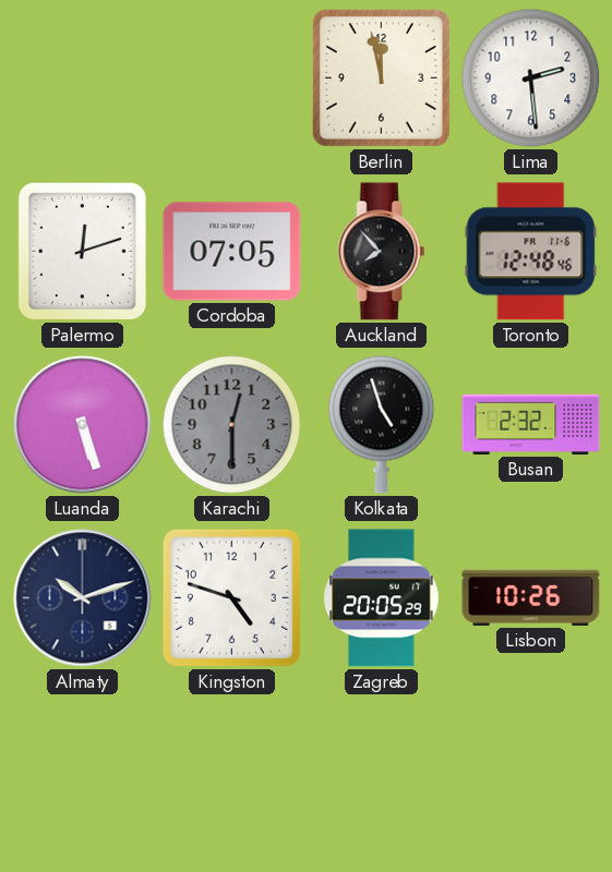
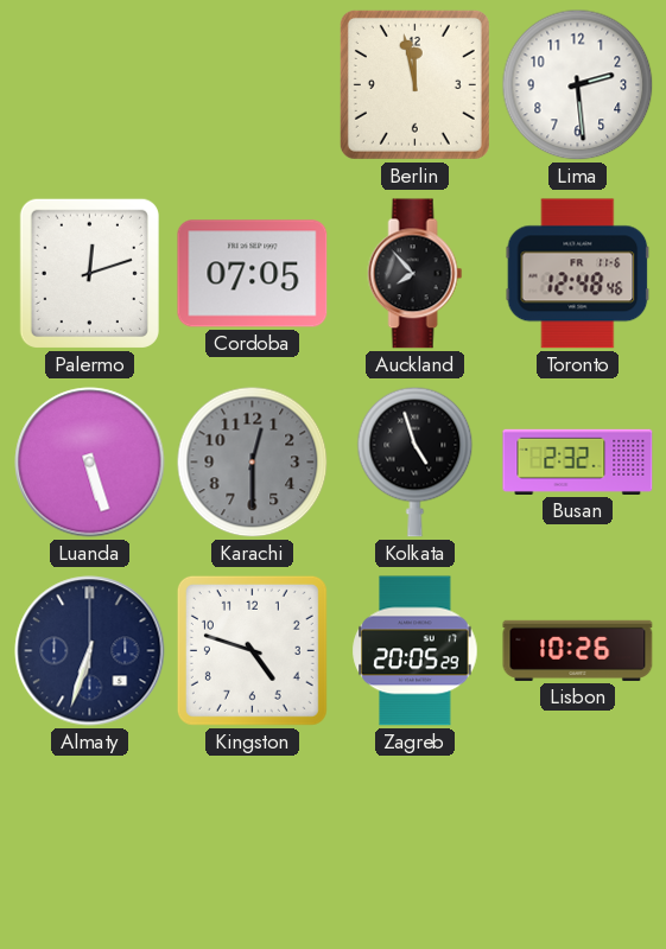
Almaty: 10:12 -> 6:33 (90, 651)
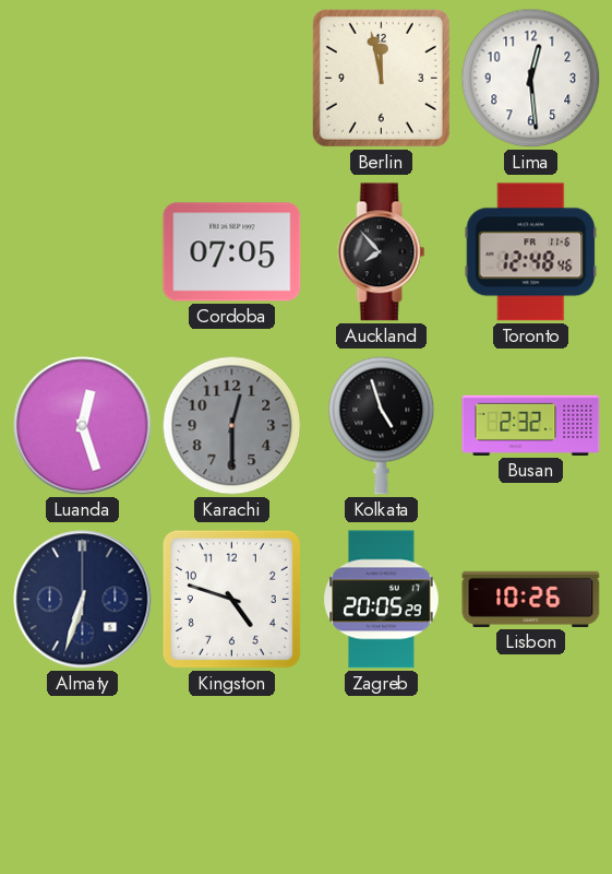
Lima: 2:29 -> 12:29 (531, 79)
Palermo: 12:12 -> none (89, 273)
Luanda: 5:27 -> 12:27 (83, 426)
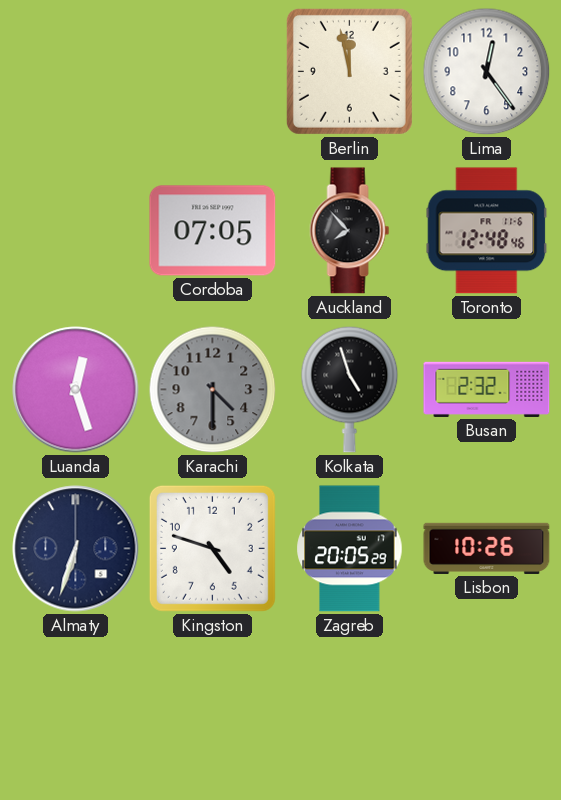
Lima: 12:29 -> 12:24 (487, 72)
Karachi: 12:30 -> 4:30 (213, 390)
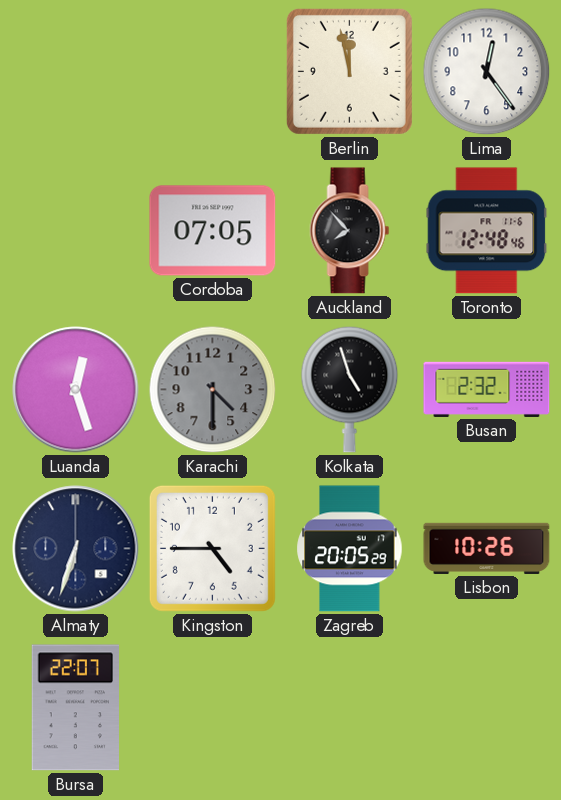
Kingston: 4:48 -> 4:45 (212, 548)
Bursa: none -> 22:07 (75, 708)
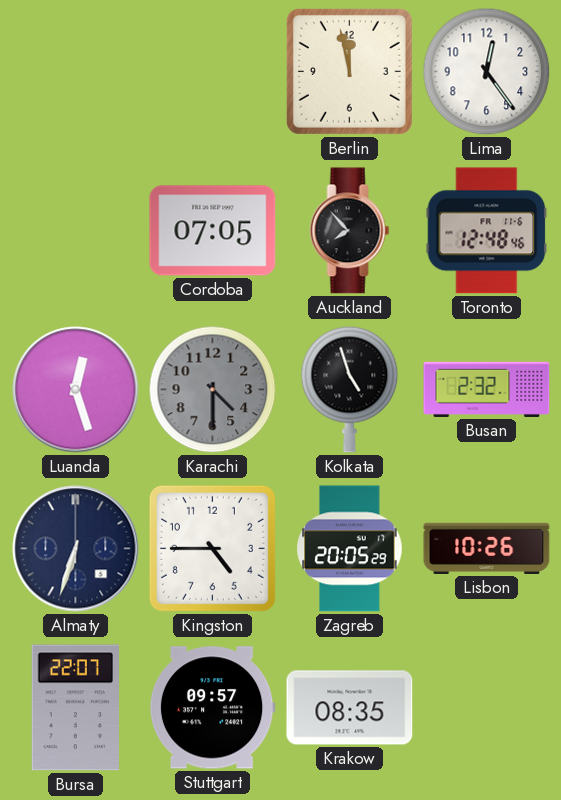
Stuttgart: none -> 09:57 (212, 708)
Krakow: none -> 08:35 (350, 708)
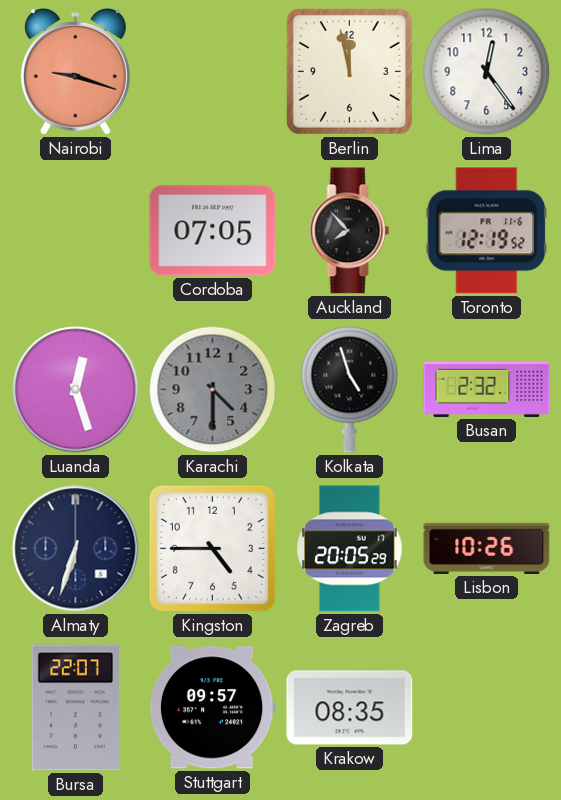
Nairobi: none -> 9:18 (75, 71)
Toronto: 12:48 -> 12:19 (487, 231)
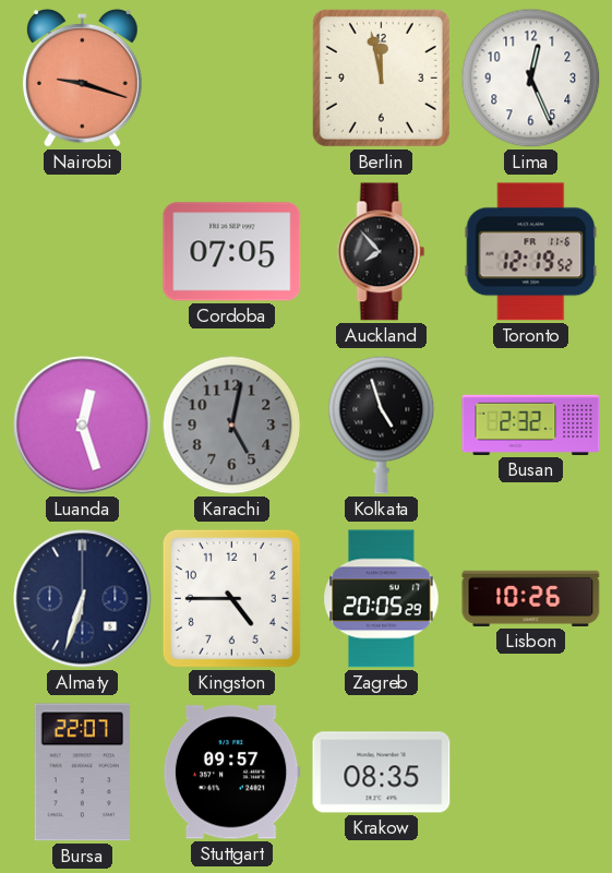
Lima: 12:24 -> 12:26 (531, 79)
Karachi: 4:30 -> 5:02 (232, 426)
